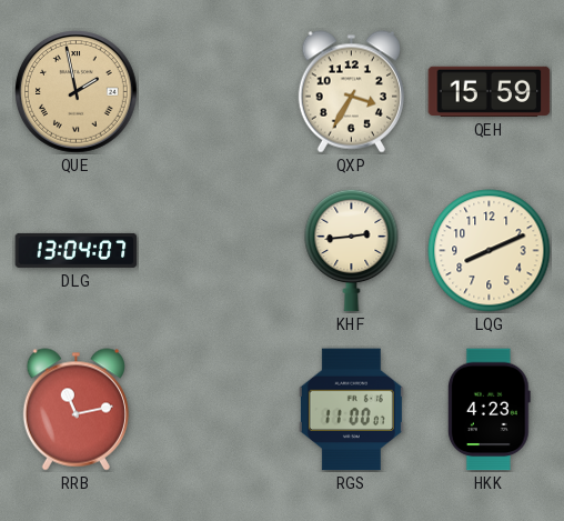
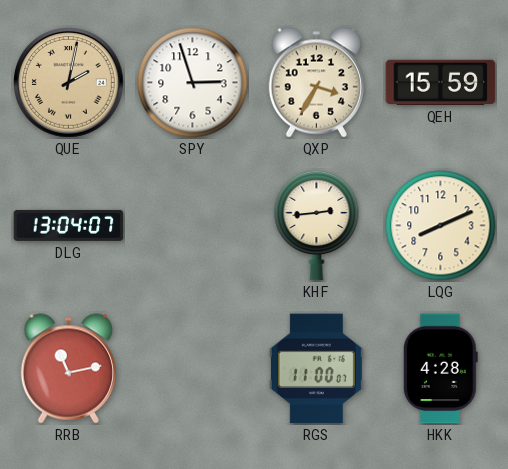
QUE: 1:58 -> 2:02 (69, 83)
SPY: none -> 2:57 (193, 83)
HKK: 4:23 -> 4:28 (440, 369)
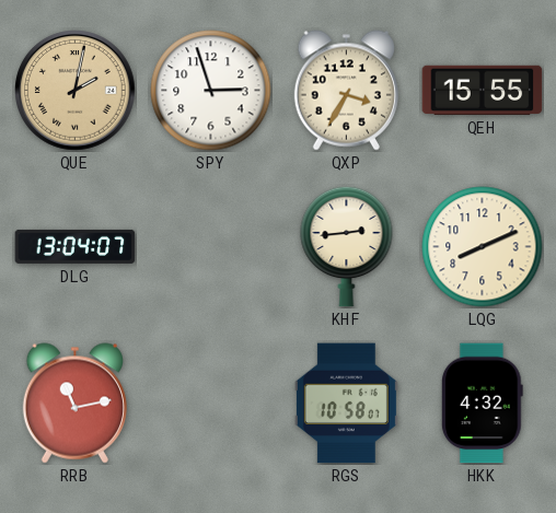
QEH: 15:59 -> 15:55 (483, 90)
RGS: 11:00 -> 10:58 (346, 404)
HKK: 4:28 -> 4:32 (482, 404)
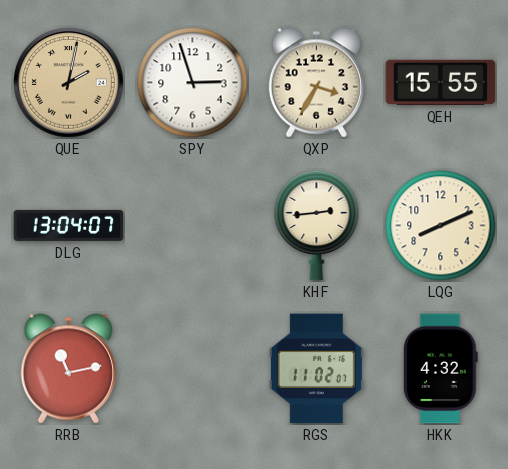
RGS: 10:58 -> 11:02 (316, 369)
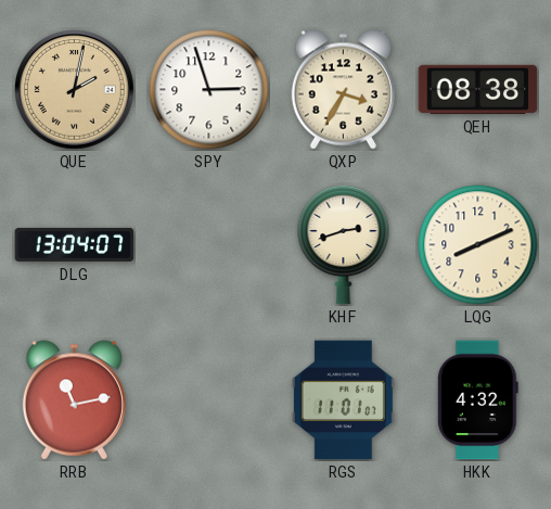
QEH: 15:55 -> 08:38 (478, 89)
KHF: 2:44 -> 2:42 (344, 244)
RGS: 11:02 -> 11:01 (343, 400)
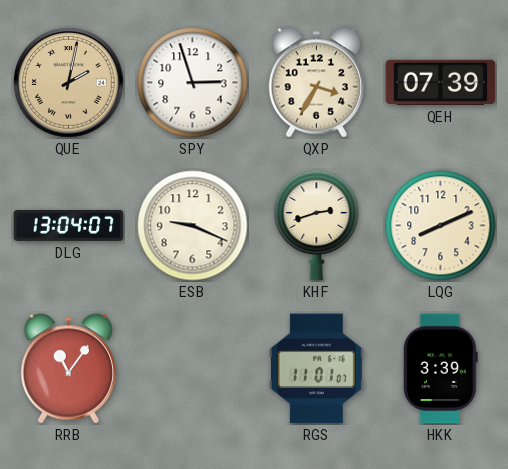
QEH: 08:38 -> 07:39 (441, 82)
ESB: none -> 9:19 (193, 226)
RRB: 11:13 -> 11:06 (68, 369)
HKK: 4:32 -> 3:39 (440, 369)
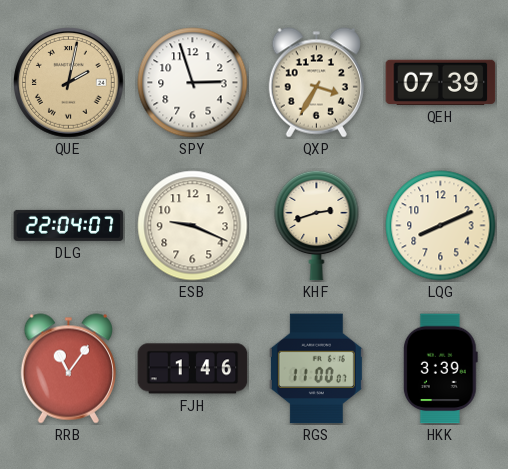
DLG: 13:04 -> 22:04 (69, 225)
FJH: none -> 1:46 (193, 369)
RGS: 11:01 -> 11:00 (316, 369)
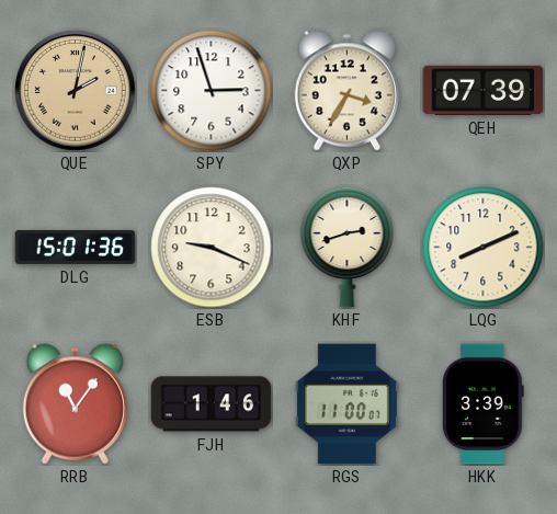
DLG: 22:04 -> 15:01 (76, 247)
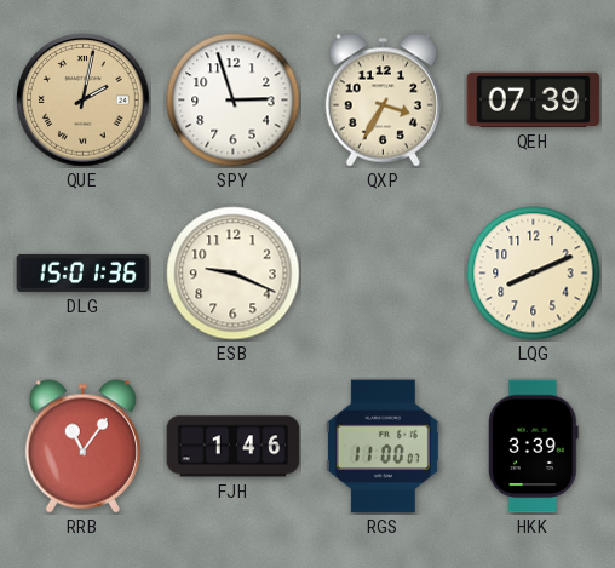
KHF: 2:42 -> none (348, 247)
